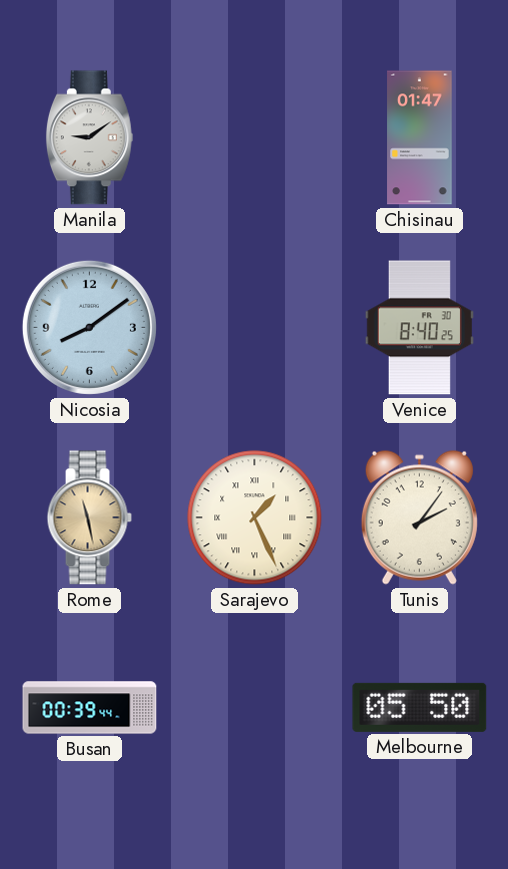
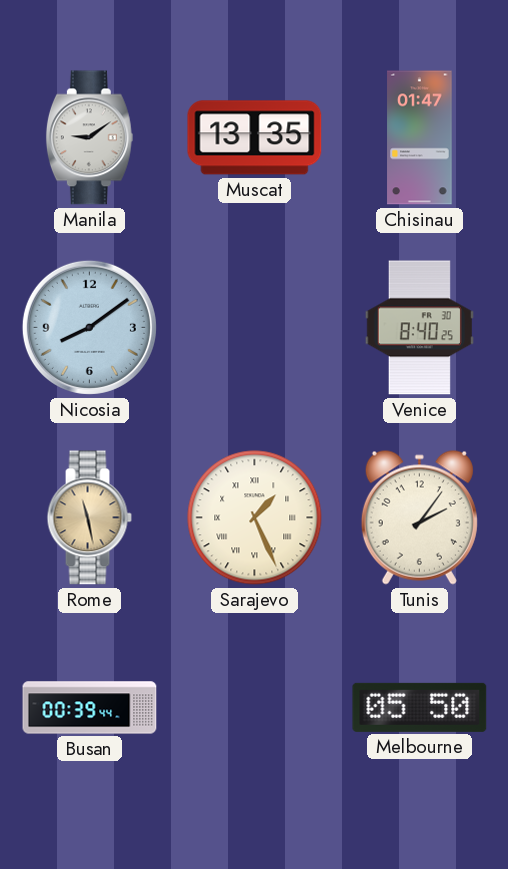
Muscat: none -> 13:35 (255, 138)
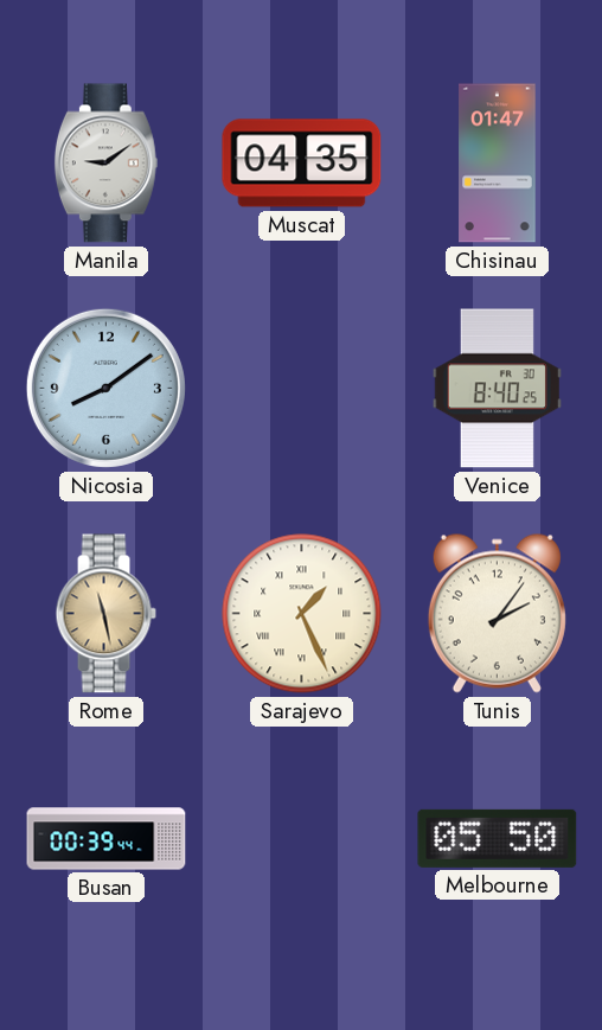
Muscat: 13:35 -> 04:35 (302, 164)
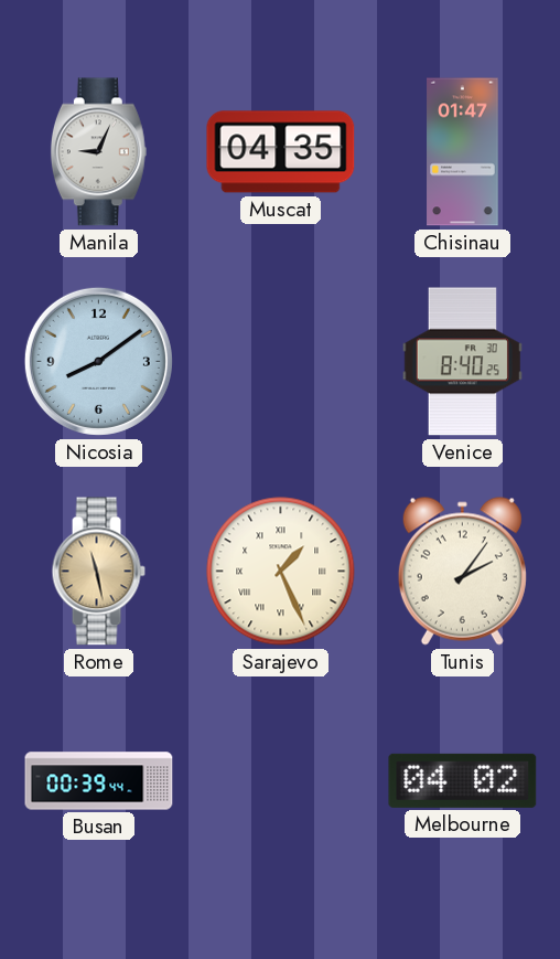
Manila: 9:09 -> 9:04 (98, 152)
Melbourne: 05:50 -> 04:02 (463, 780)
